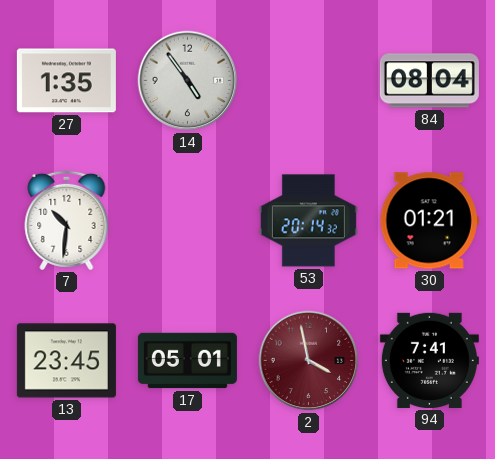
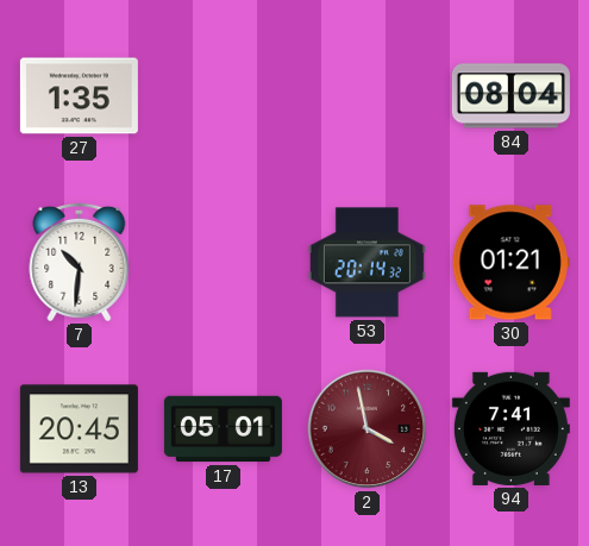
14: 4:54 -> none (188, 81)
13: 23:45 -> 20:45 (79, 429)
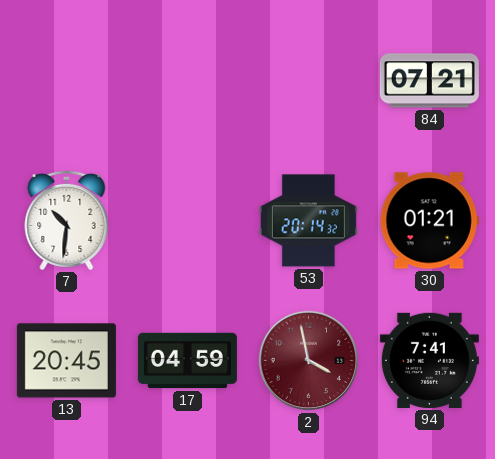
27: 1:35 -> none (79, 96)
84: 08:04 -> 07:21 (429, 81)
17: 05:01 -> 04:59 (187, 361)
